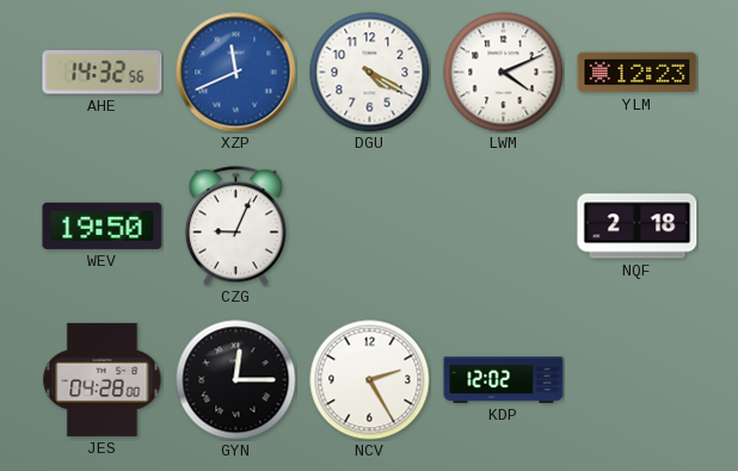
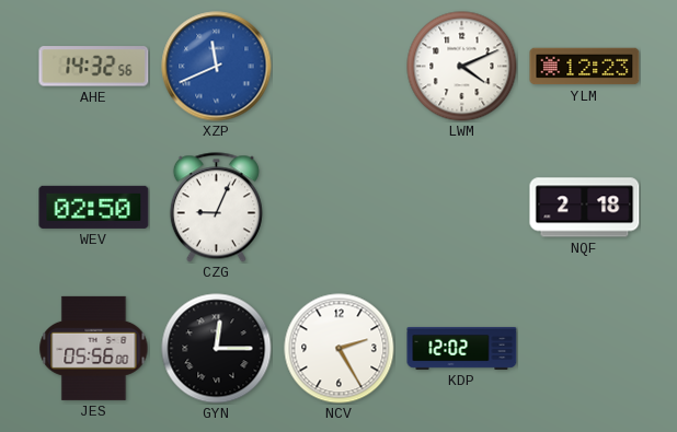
DGU: 4:20 -> none (370, 73)
WEV: 19:50 -> 02:50 (94, 207)
JES: 04:28 -> 05:56 (94, 348)
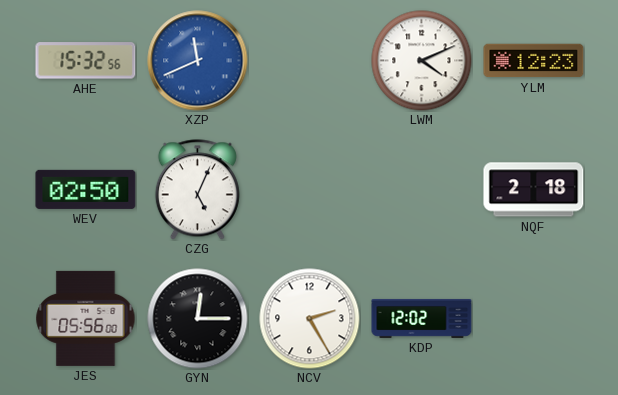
AHE: 14:32 -> 15:32 (86, 61)
CZG: 9:04 -> 5:04 (197, 190)
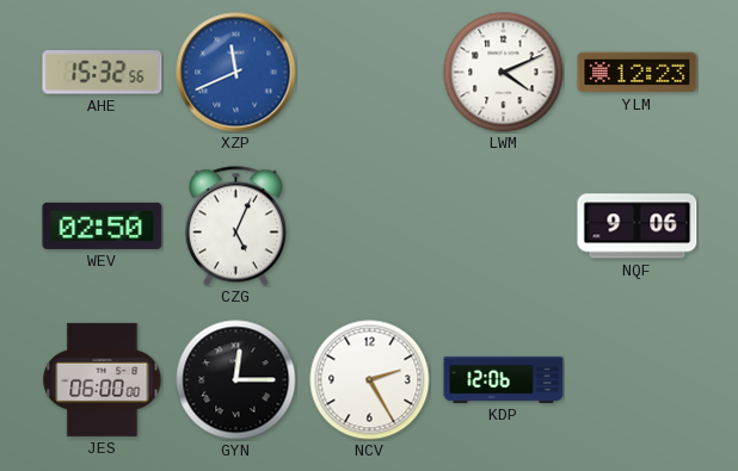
NQF: 2:18 -> 9:06 (638, 227)
JES: 05:56 -> 06:00 (103, 379)
KDP: 12:02 -> 12:06 (504, 379)
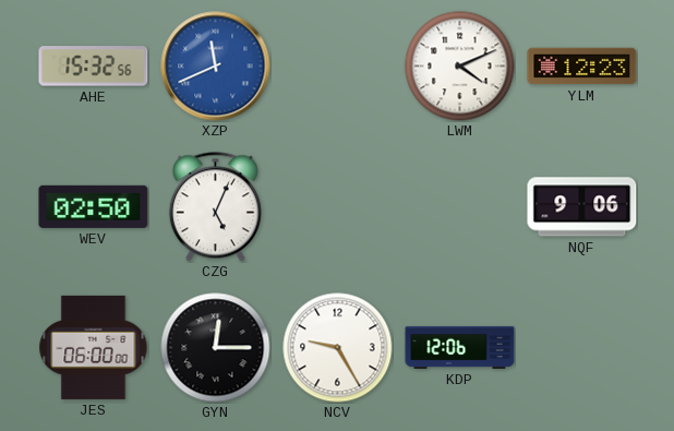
NCV: 2:25 -> 9:25 (338, 348)
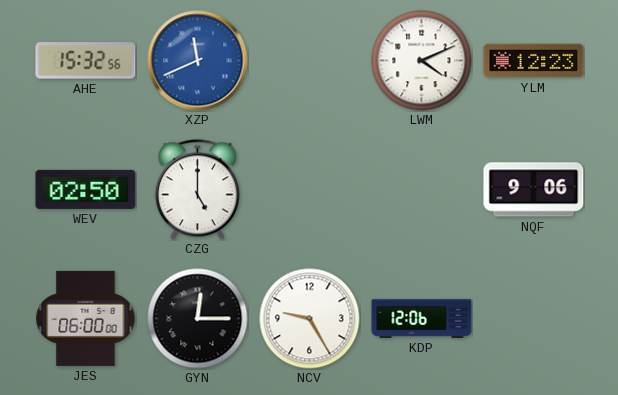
CZG: 5:04 -> 5:00 (197, 190)
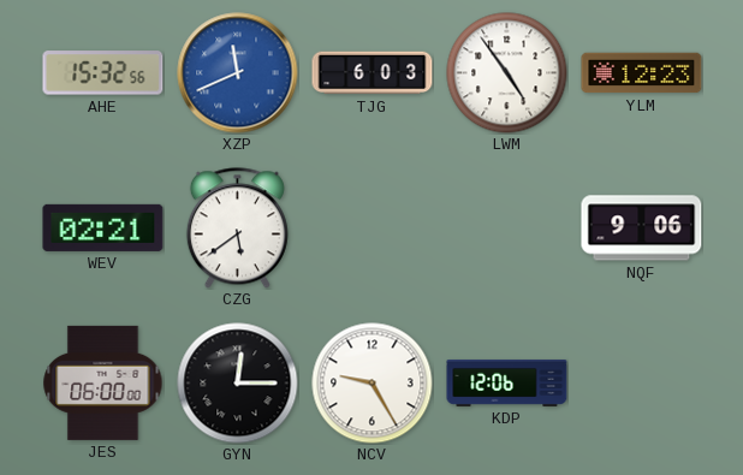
TJG: none -> 6:03 (373, 73)
LWM: 4:11 -> 4:54 (507, 73)
WEV: 02:50 -> 02:21 (103, 227)
CZG: 5:00 -> 5:39 (237, 228)
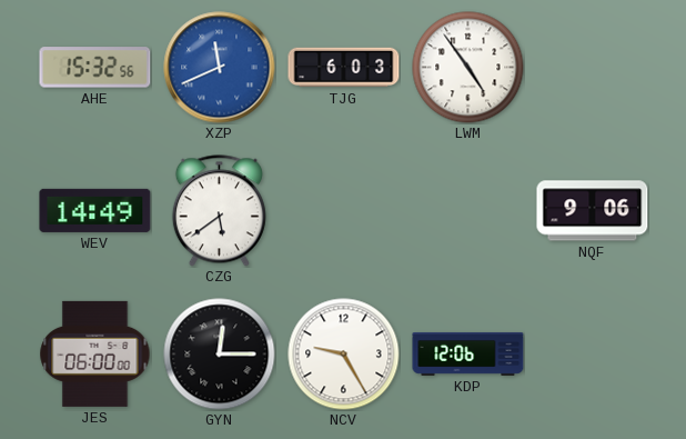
YLM: 12:23 -> none (642, 73)
WEV: 02:21 -> 14:49 (95, 210)
